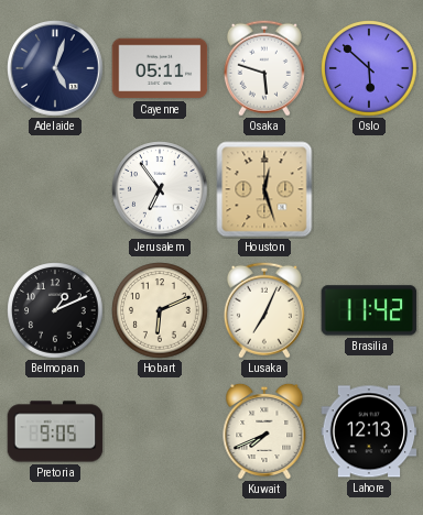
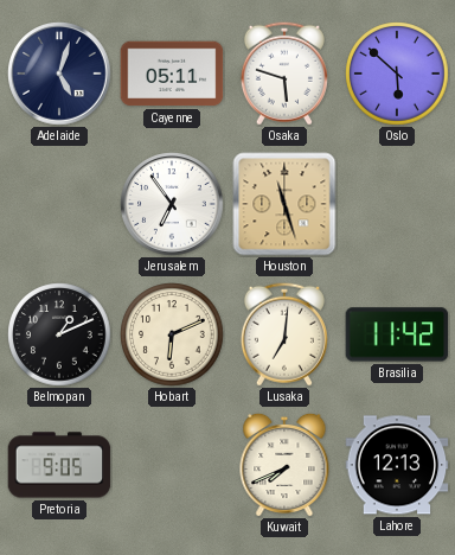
Houston: 12:27 -> 11:27 (284, 204)
Lusaka: 7:04 -> 7:01 (284, 334)
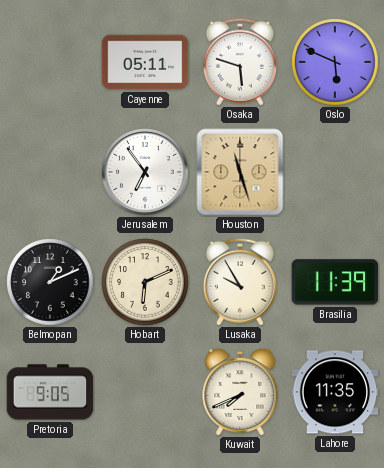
Adelaide: 5:03 -> none (59, 74)
Oslo: 5:52 -> 5:49 (335, 62)
Lusaka: 7:01 -> 9:55 (240, 282)
Brasilia: 11:42 -> 11:39 (335, 282)
Lahore: 12:13 -> 11:35 (335, 392)
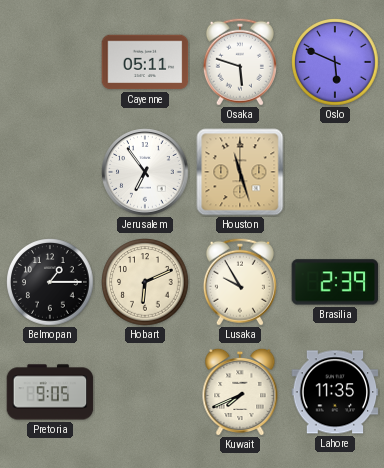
Belmopan: 1:11 -> 1:15 (50, 282)
Brasilia: 11:39 -> 2:39 (335, 282)
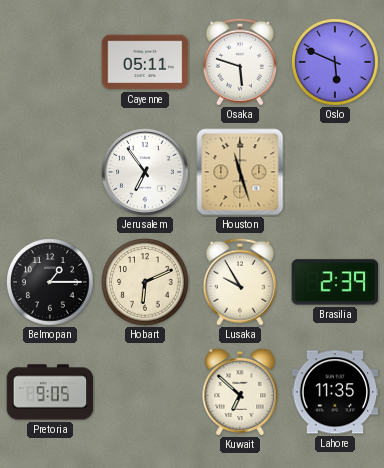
Kuwait: 7:41 -> 6:52 (240, 391)
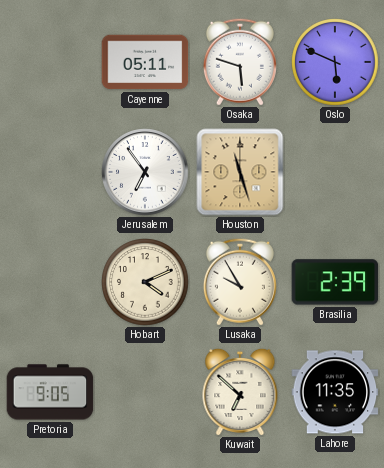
Belmopan: 1:15 -> none (50, 282)
Hobart: 6:11 -> 4:11 (145, 282)
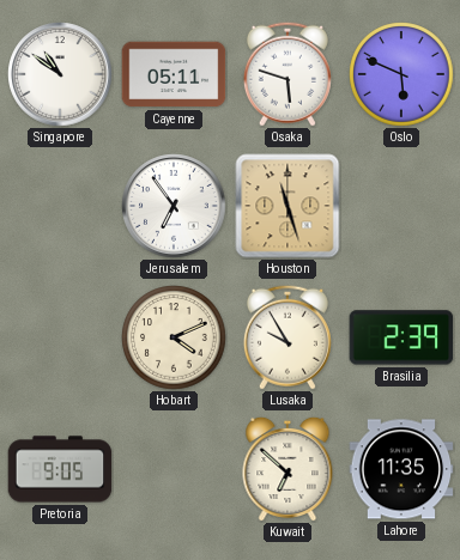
Singapore: none -> 10:51 (60, 74)
